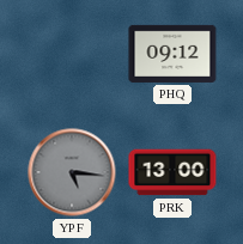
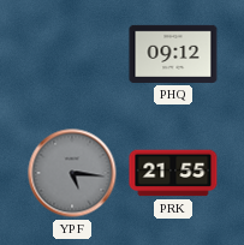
PRK: 13:00 -> 21:55 (173, 173)
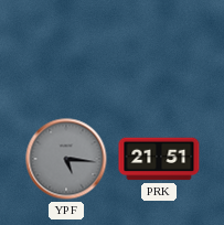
PHQ: 09:12 -> none (173, 54)
PRK: 21:55 -> 21:51 (159, 159)
